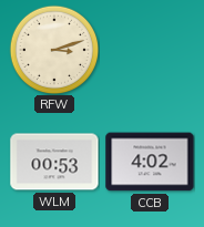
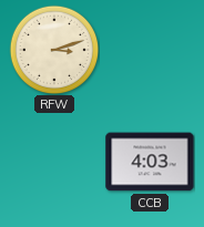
WLM: 00:53 -> none (54, 162)
CCB: 4:02 -> 4:03 (150, 162)
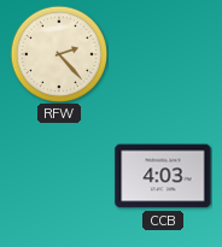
RFW: 3:12 -> 2:23 (59, 54)
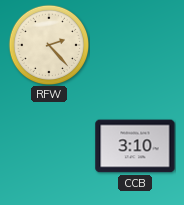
CCB: 4:03 -> 3:10 (135, 146)
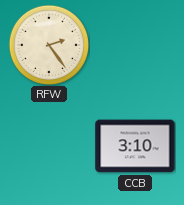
RFW: 2:23 -> 2:24 (49, 45)
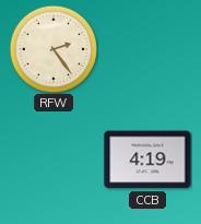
CCB: 3:10 -> 4:19 (147, 160)
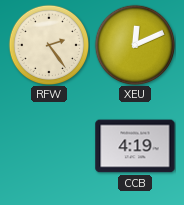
XEU: none -> 12:11 (135, 45)
